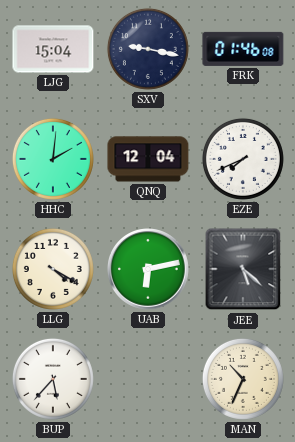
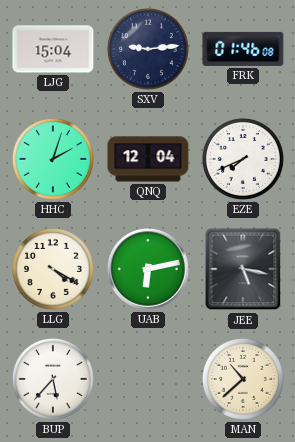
SXV: 9:17 -> 9:14 (148, 49)
HHC: 2:01 -> 2:03 (53, 159)
JEE: 5:22 -> 5:17 (243, 269)
MAN: 10:34 -> 10:38 (243, 379)
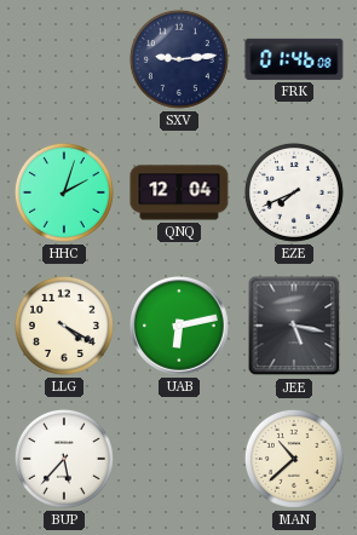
LJG: 15:04 -> none (53, 49)
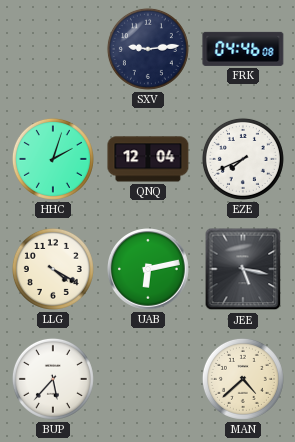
FRK: 01:46 -> 04:46 (243, 49)
MAN: 10:38 -> 4:38 (243, 379)
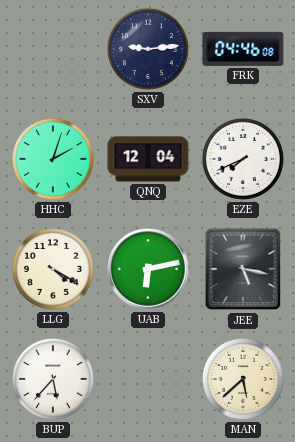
MAN: 4:38 -> 5:38 (243, 379)
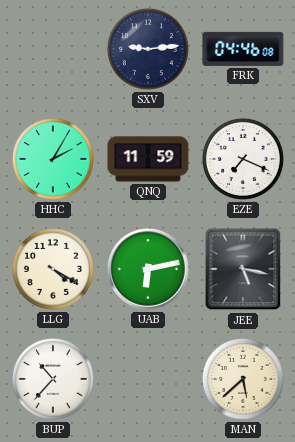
HHC: 2:03 -> 2:05 (53, 159)
QNQ: 12:04 -> 11:59 (148, 159)
EZE: 7:41 -> 7:19 (243, 159)
BUP: 5:37 -> 10:37 (53, 379)
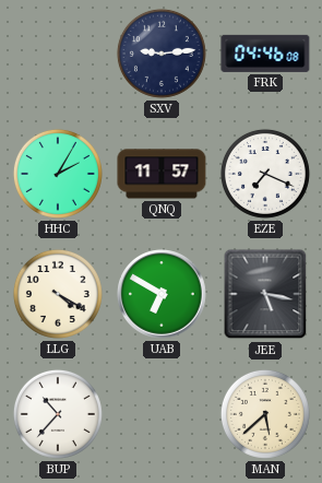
QNQ: 11:59 -> 11:57 (162, 174)
UAB: 6:13 -> 6:50 (162, 294)
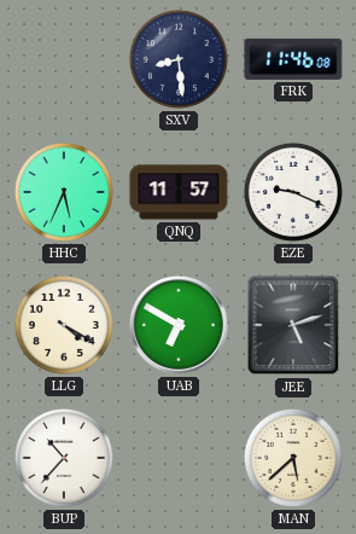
SXV: 9:14 -> 8:29 (179, 59)
FRK: 04:46 -> 11:46 (293, 59)
HHC: 2:05 -> 5:34 (64, 192)
EZE: 7:19 -> 9:19 (293, 192)
JEE: 5:17 -> 5:12 (293, 325)
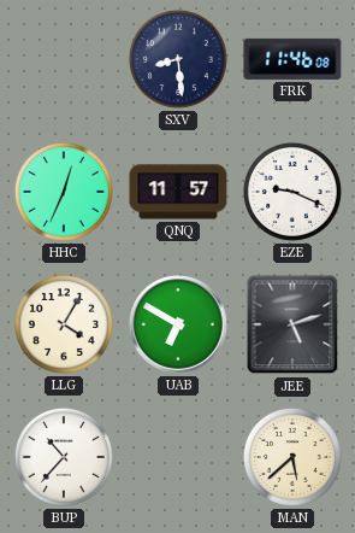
HHC: 5:34 -> 12:34 (64, 192)
LLG: 4:20 -> 4:05 (64, 324)
